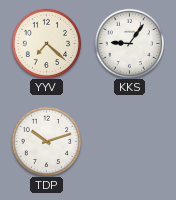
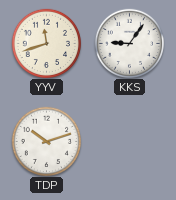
YYV: 7:22 -> 11:42 (46, 43)
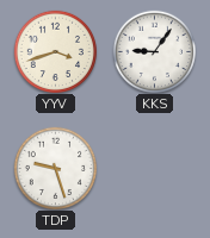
YYV: 11:42 -> 3:42 (55, 51)
TDP: 10:12 -> 9:27 (55, 168)
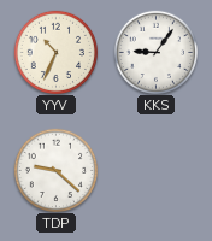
YYV: 3:42 -> 10:34 (55, 52)
TDP: 9:27 -> 9:22 (55, 170)
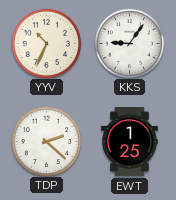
TDP: 9:22 -> 2:22 (46, 141)
EWT: none -> 1:25 (130, 142)
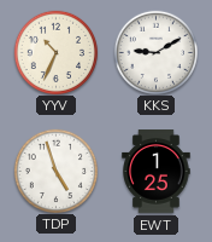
KKS: 9:06 -> 9:10 (155, 52)
TDP: 2:22 -> 4:57 (55, 171)
